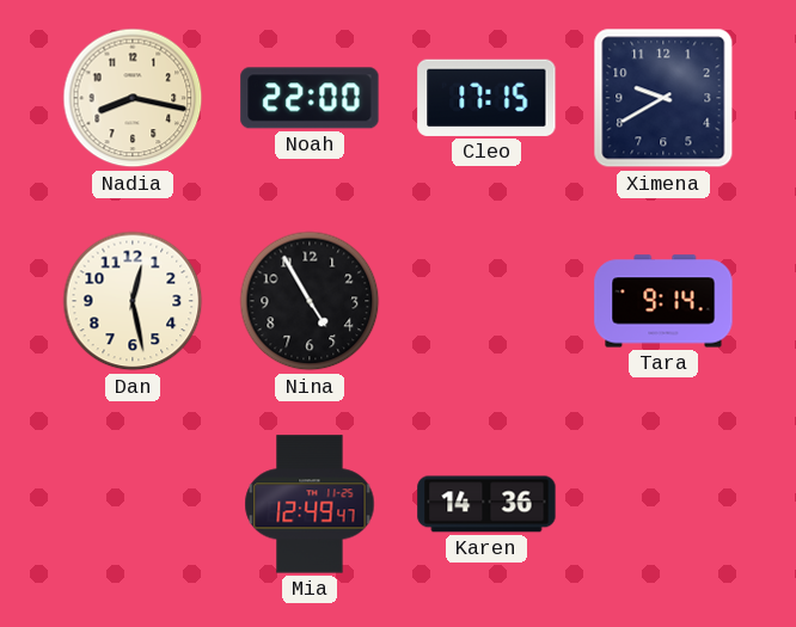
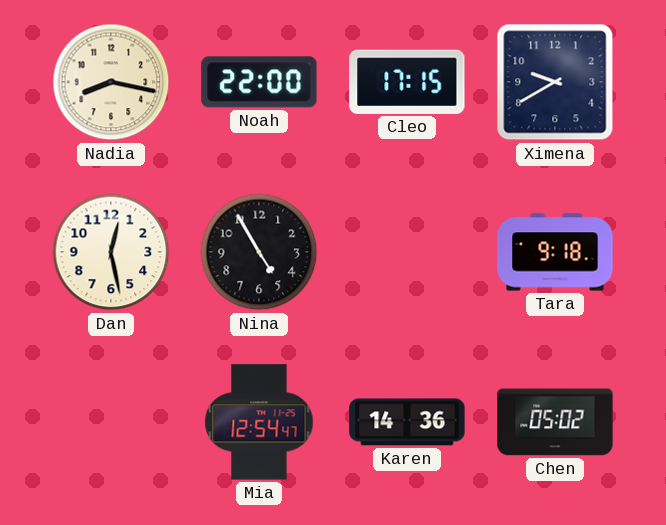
Tara: 9:14 -> 9:18 (555, 252)
Mia: 12:49 -> 12:54 (259, 422)
Chen: none -> 05:02 (555, 422)
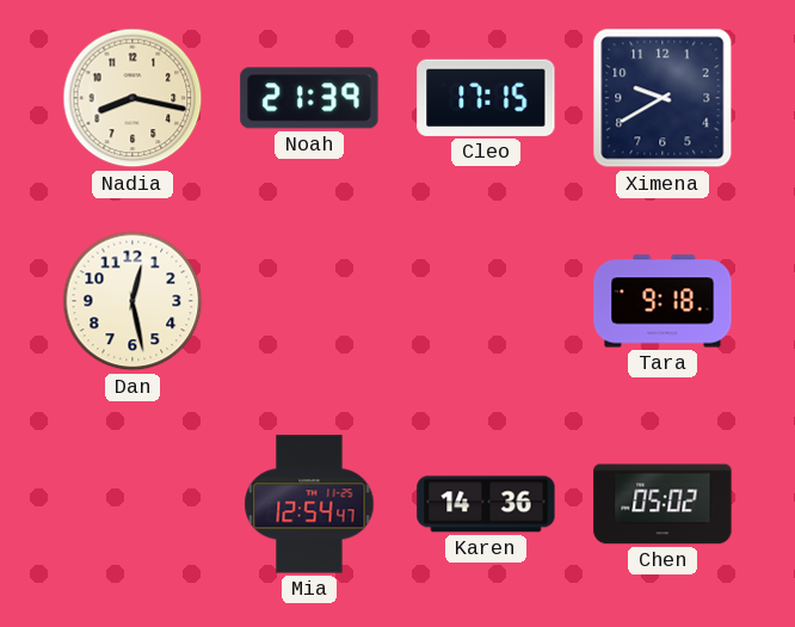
Noah: 22:00 -> 21:39 (309, 98)
Nina: 4:55 -> none (259, 252)
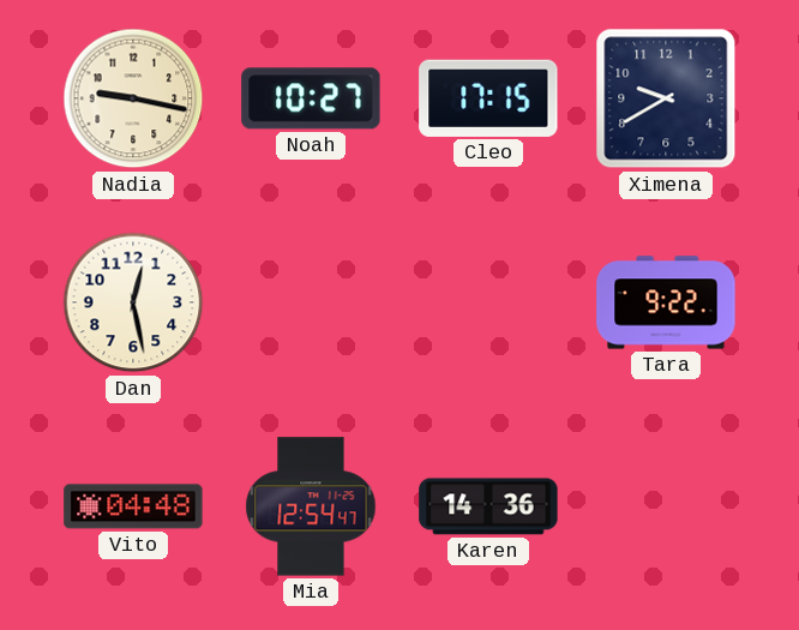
Nadia: 8:17 -> 9:17 (133, 98)
Noah: 21:39 -> 10:27 (311, 98)
Tara: 9:18 -> 9:22 (666, 302)
Vito: none -> 04:48 (133, 506)
Chen: 05:02 -> none (662, 504)
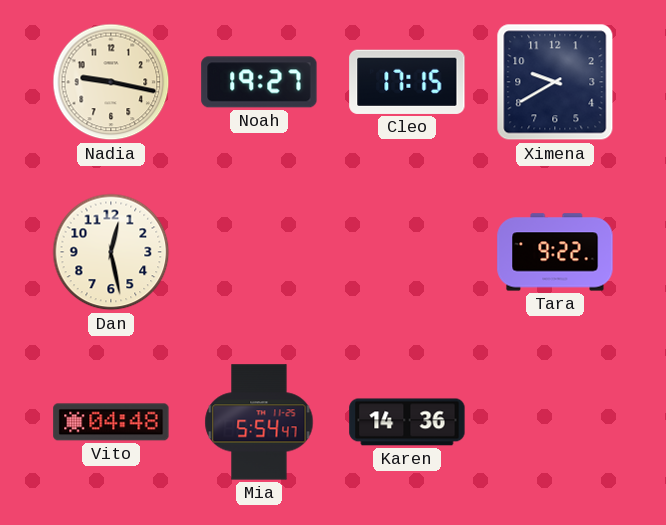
Noah: 10:27 -> 19:27 (259, 82)
Mia: 12:54 -> 5:54 (259, 422)
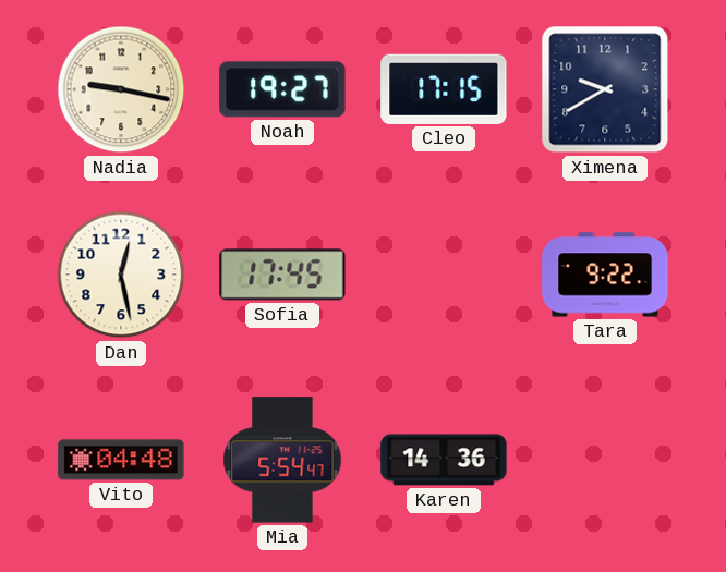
Sofia: none -> 17:45 (282, 275)
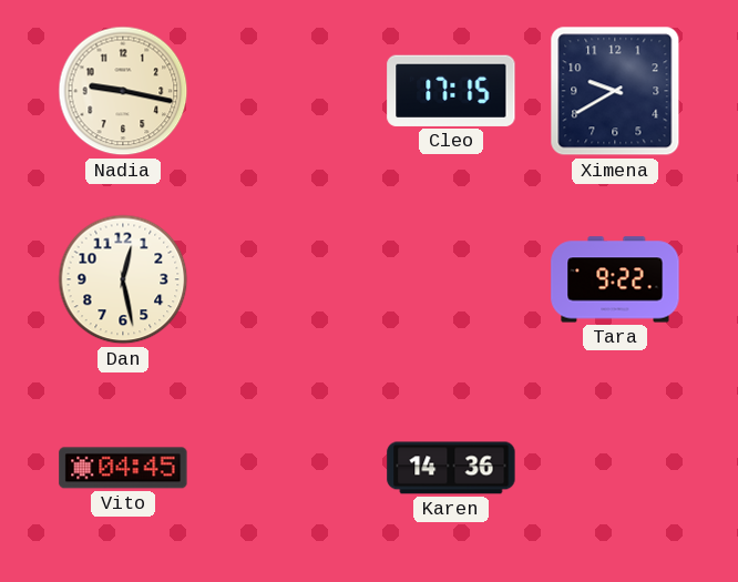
Noah: 19:27 -> none (282, 89)
Sofia: 17:45 -> none (282, 275)
Vito: 04:48 -> 04:45 (123, 468)
Mia: 5:54 -> none (282, 460)
